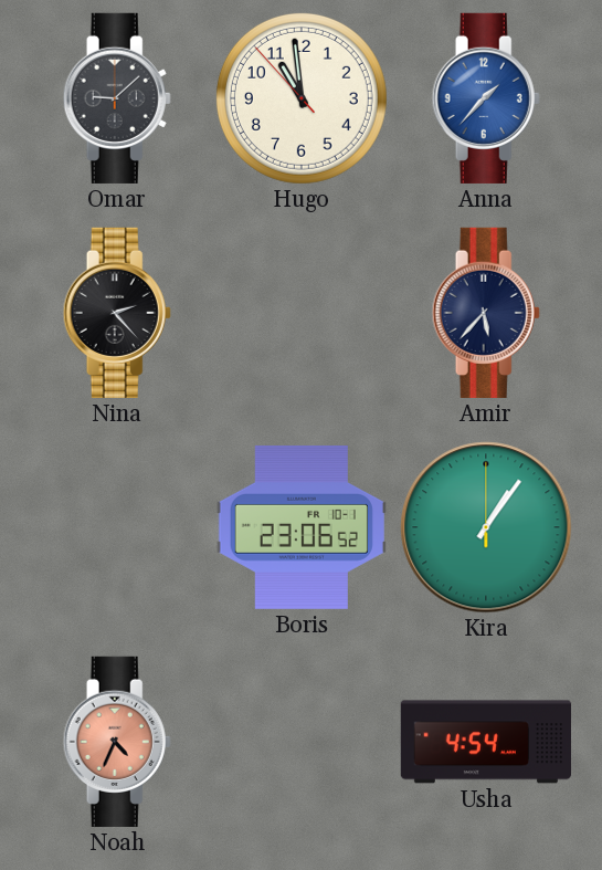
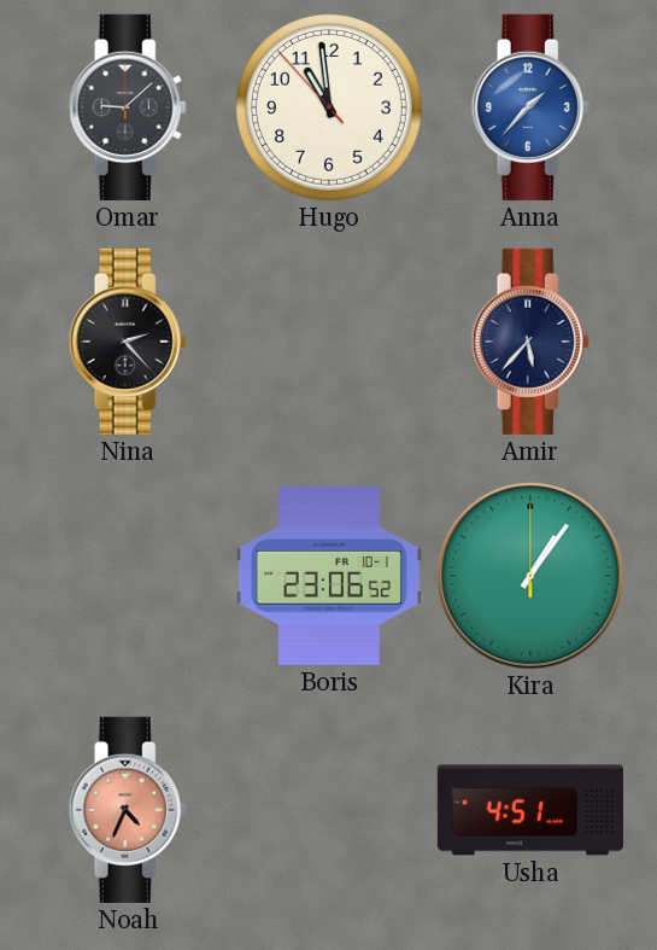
Usha: 4:54 -> 4:51 (530, 810)
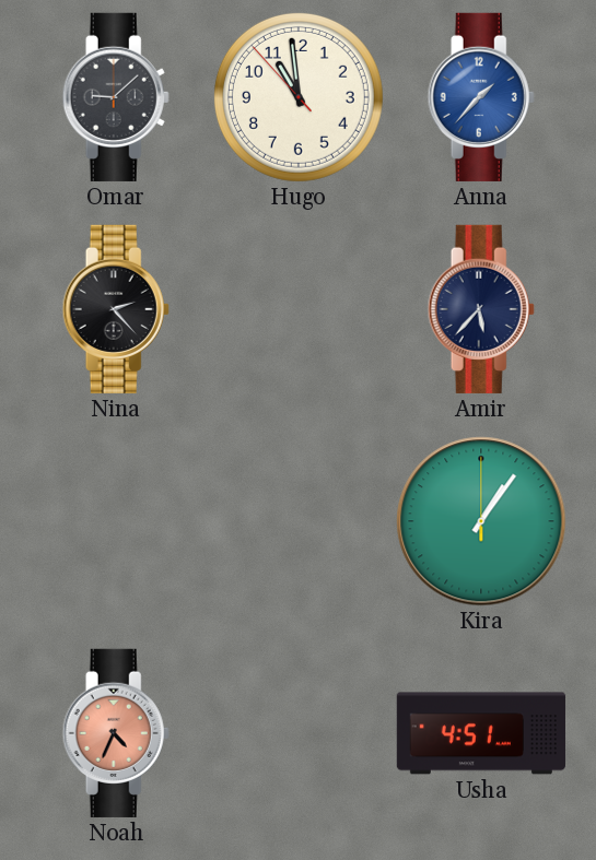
Boris: 23:06 -> none (329, 576)
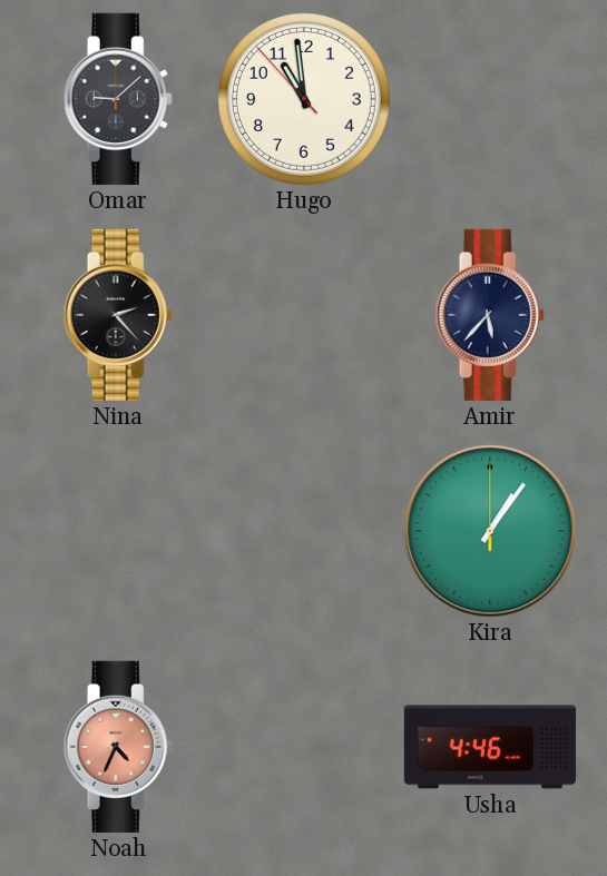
Anna: 1:37 -> none (481, 97)
Usha: 4:51 -> 4:46 (490, 747)
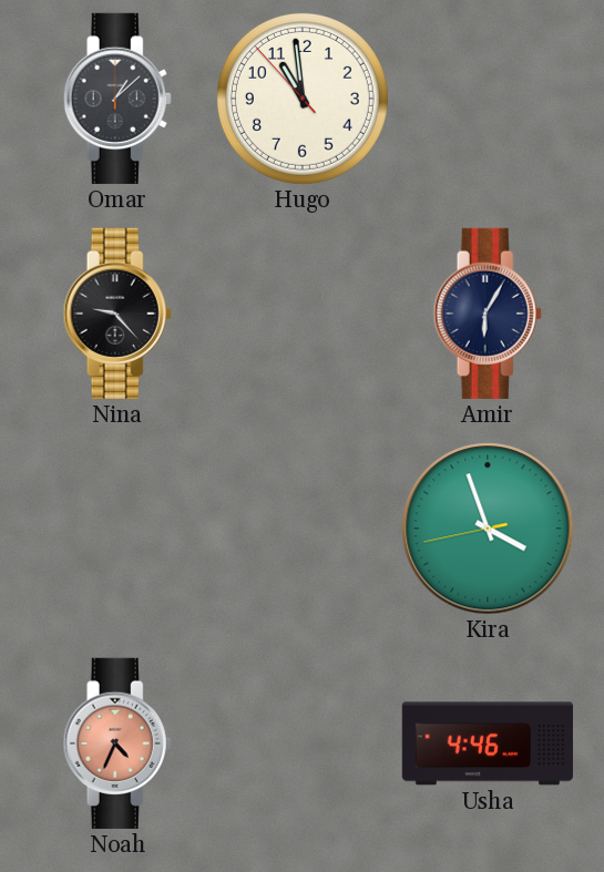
Omar: 9:08 -> 1:08 (117, 99)
Nina: 2:23 -> 9:23 (117, 314)
Amir: 5:37 -> 6:05 (488, 314)
Kira: 1:06 -> 3:56 (488, 529)
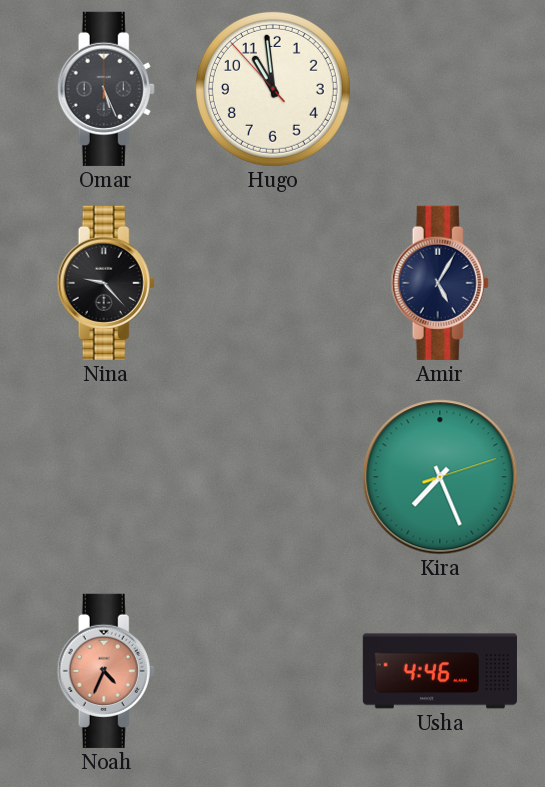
Omar: 1:08 -> 5:26 (106, 89)
Amir: 6:05 -> 5:05 (440, 283)
Kira: 3:56 -> 7:26 (440, 477)
